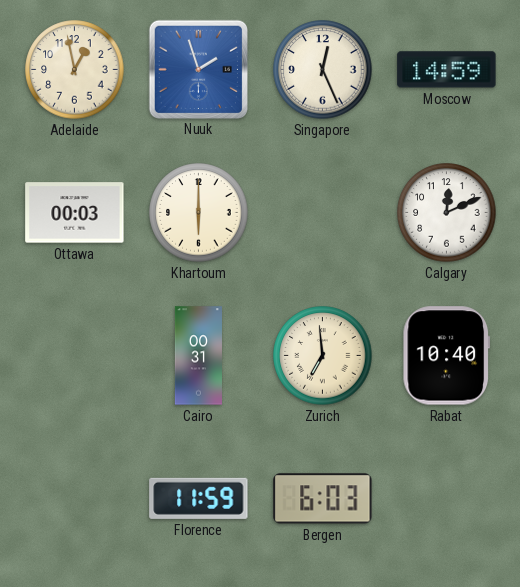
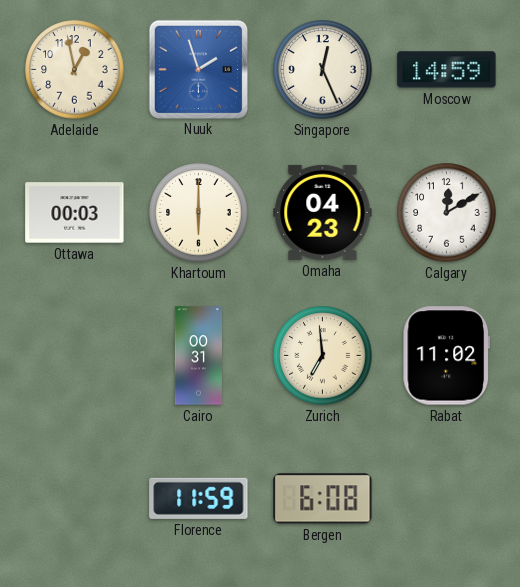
Omaha: none -> 04:23 (323, 212)
Calgary: 12:11 -> 12:10 (447, 213)
Rabat: 10:40 -> 11:02 (446, 356)
Bergen: 6:03 -> 6:08 (323, 499)
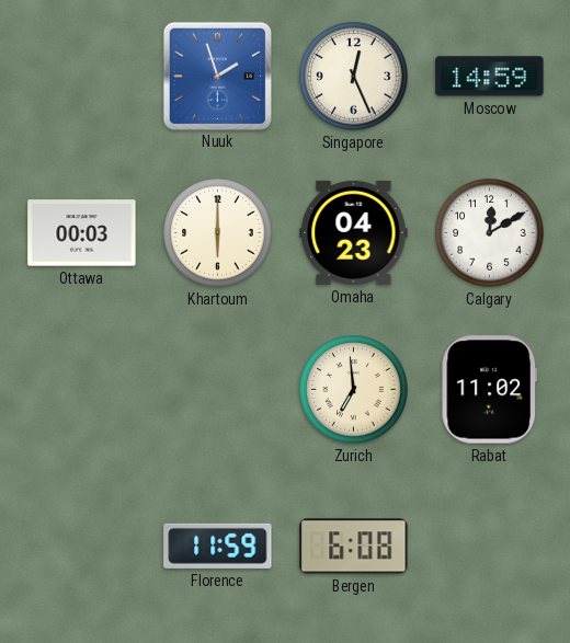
Adelaide: 12:58 -> none (75, 70)
Cairo: 00:31 -> none (198, 356)
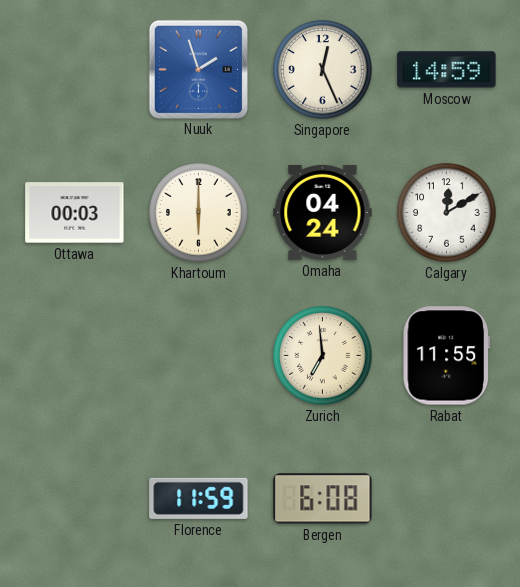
Omaha: 04:23 -> 04:24 (323, 212)
Rabat: 11:02 -> 11:55 (446, 356)
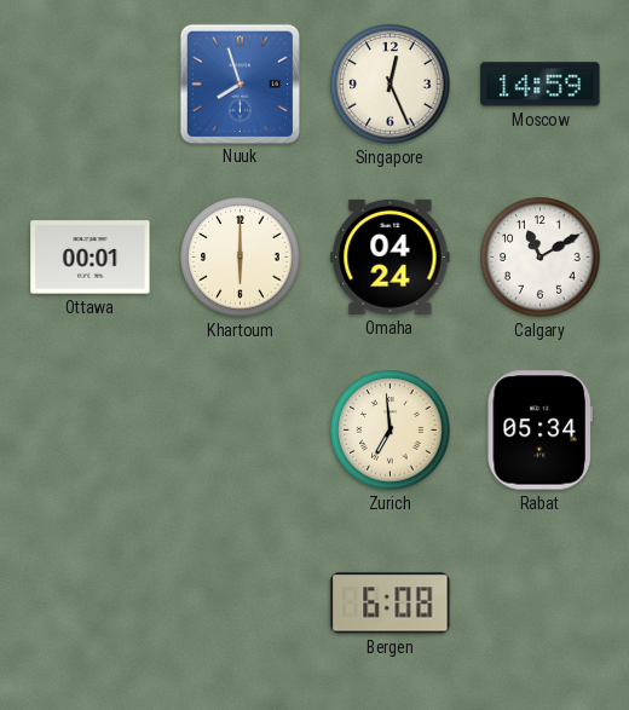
Nuuk: 1:57 -> 7:57 (240, 83)
Ottawa: 00:03 -> 00:01 (91, 258)
Calgary: 12:10 -> 11:10 (541, 258)
Rabat: 11:55 -> 05:34 (539, 431)
Florence: 11:59 -> none (199, 498)
